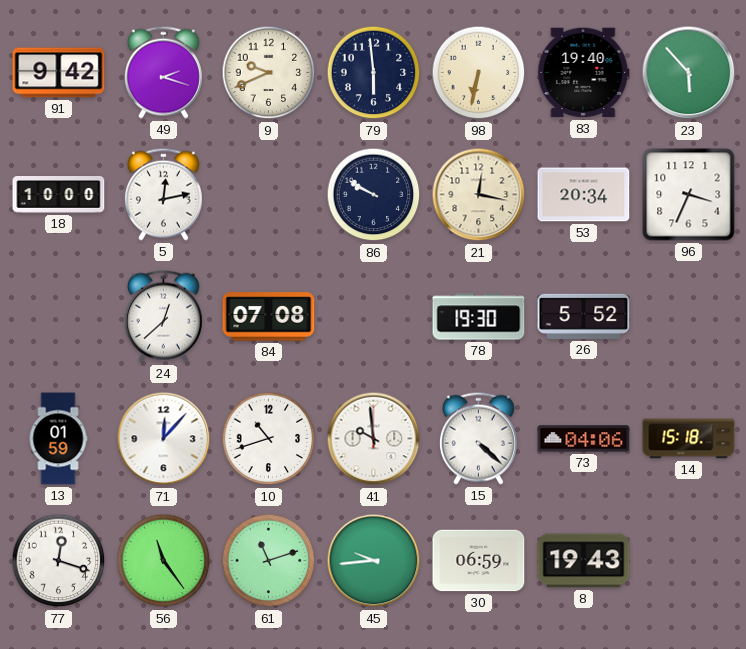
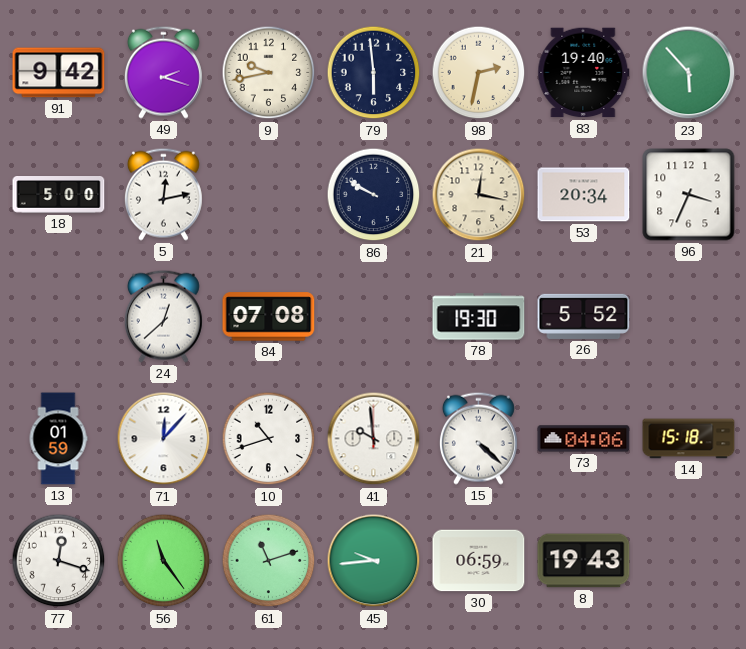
9: 9:41 -> 9:43 (269, 73)
98: 6:32 -> 2:32 (479, 73)
18: 10:00 -> 5:00 (59, 195)
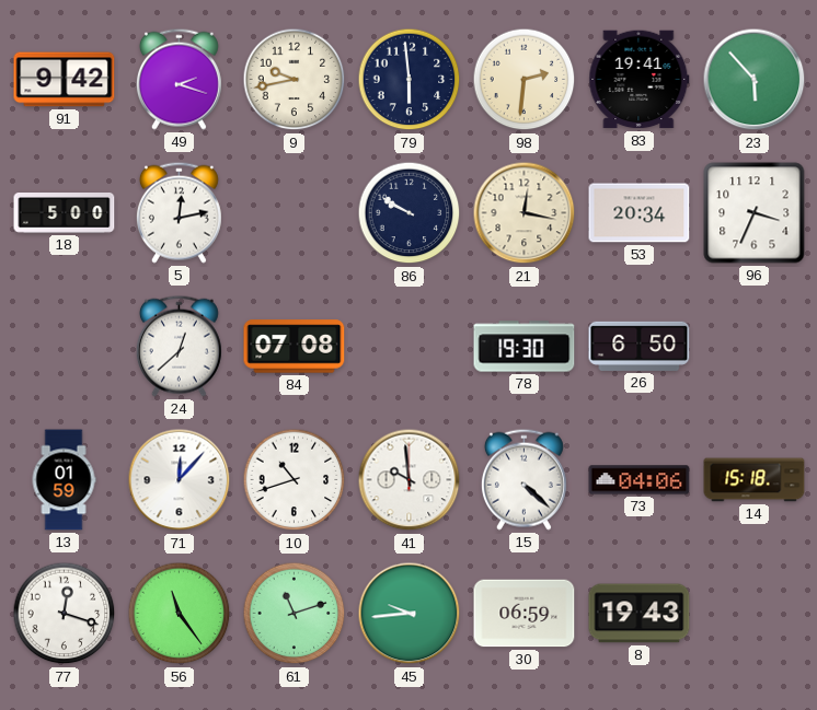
98: 2:32 -> 2:31 (525, 80)
83: 19:40 -> 19:41 (640, 80)
26: 5:52 -> 6:50 (640, 346)
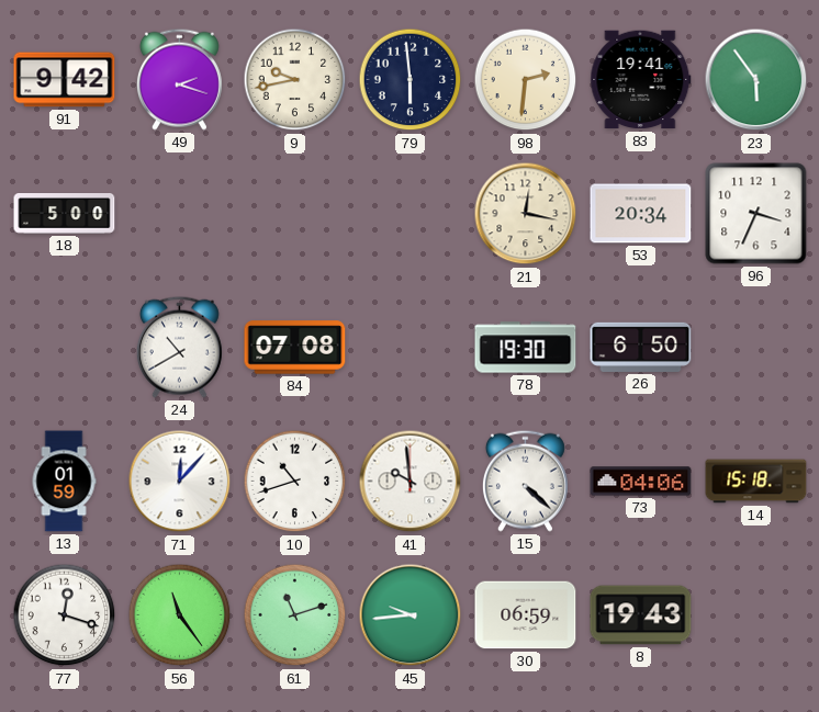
23: 5:53 -> 5:54 (756, 80)
5: 12:13 -> none (179, 212)
86: 9:50 -> none (410, 213)
24: 12:38 -> 10:40 (179, 347)
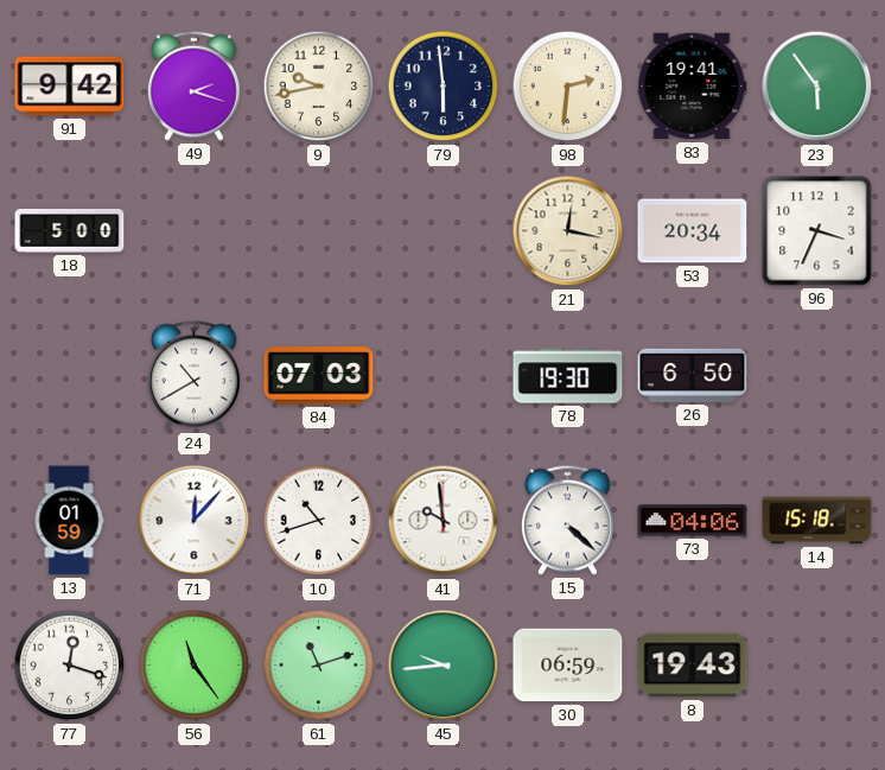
84: 07:08 -> 07:03 (319, 376)
